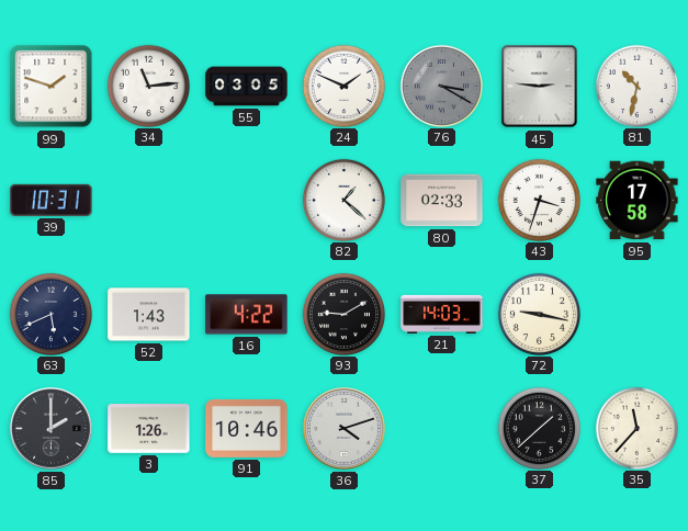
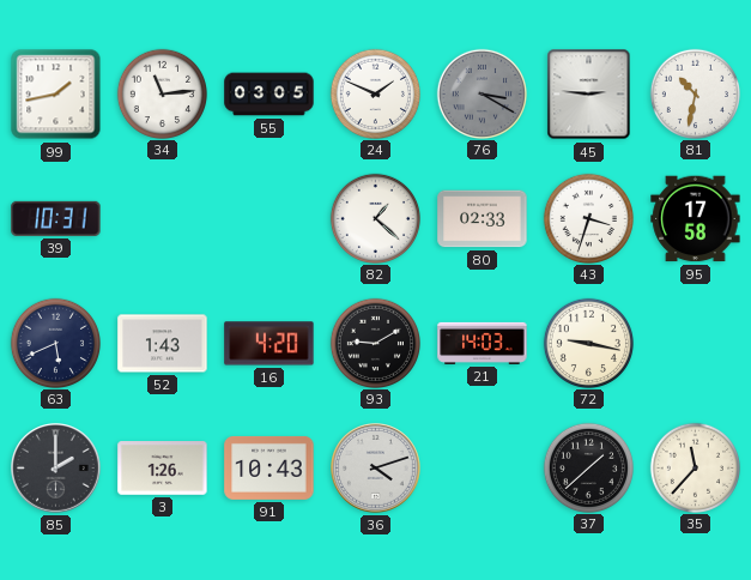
99: 1:48 -> 1:43 (56, 95)
16: 4:22 -> 4:20 (269, 344)
91: 10:46 -> 10:43 (269, 467)
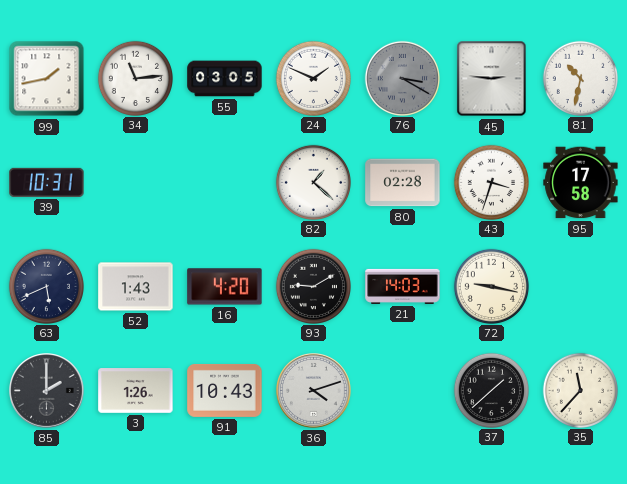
80: 02:33 -> 02:28 (403, 183)
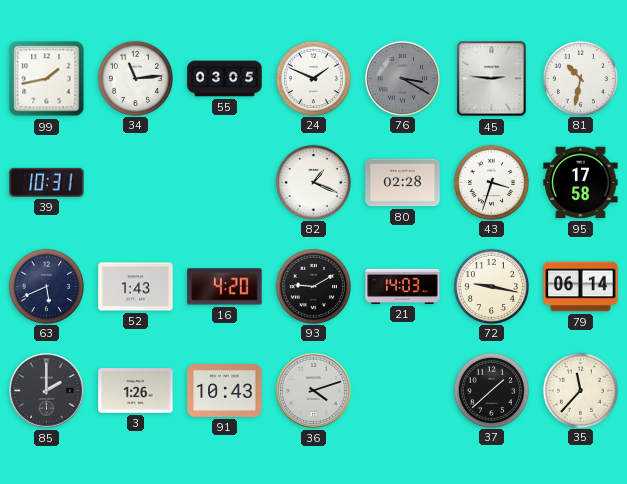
82: 1:22 -> 1:19 (313, 182)
79: none -> 06:14 (581, 287)
